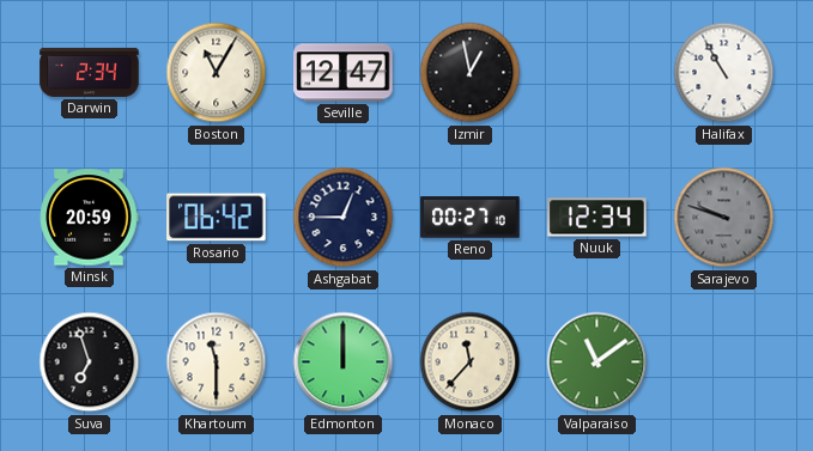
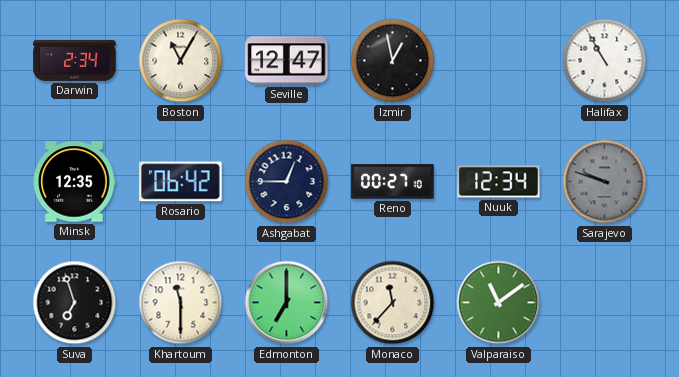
Minsk: 20:59 -> 12:35 (74, 182)
Edmonton: 12:00 -> 7:00 (287, 303)
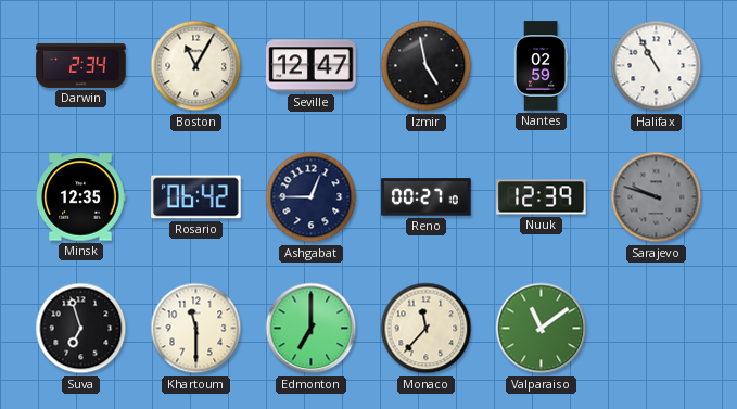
Izmir: 12:58 -> 4:58 (427, 66)
Nantes: none -> 02:59 (541, 66)
Nuuk: 12:34 -> 12:39 (542, 197)
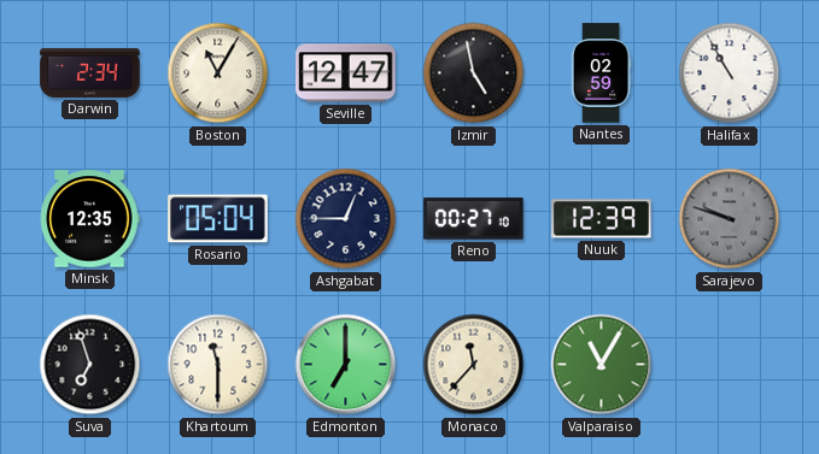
Rosario: 06:42 -> 05:04 (218, 219)
Valparaiso: 11:09 -> 11:05 (602, 365)
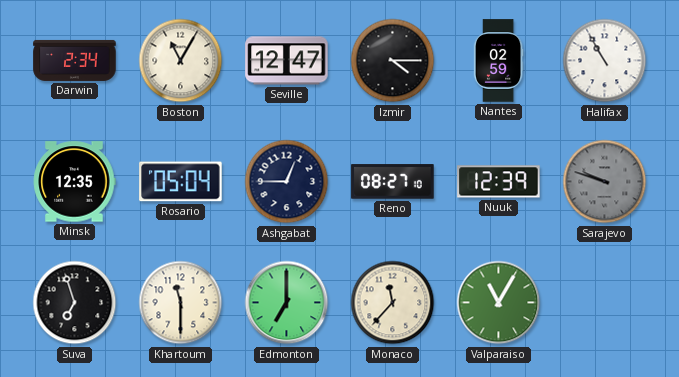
Izmir: 4:58 -> 4:15 (393, 61)
Reno: 00:27 -> 08:27 (393, 182)
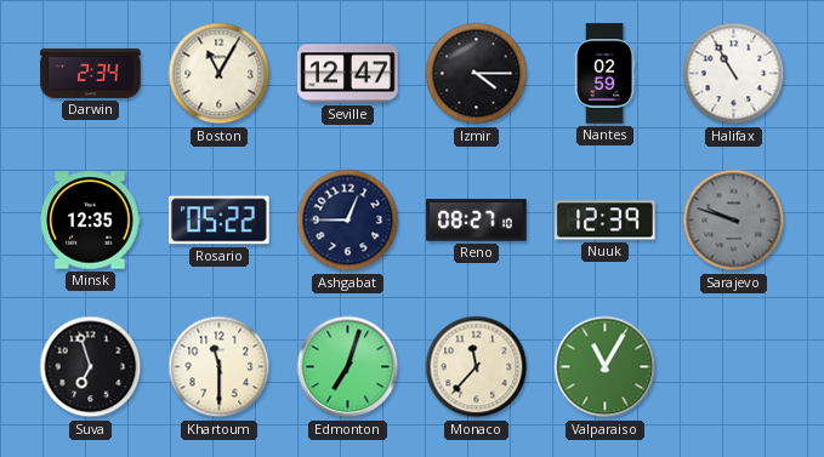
Rosario: 05:04 -> 05:22 (220, 221)
Edmonton: 7:00 -> 7:03 (348, 367)
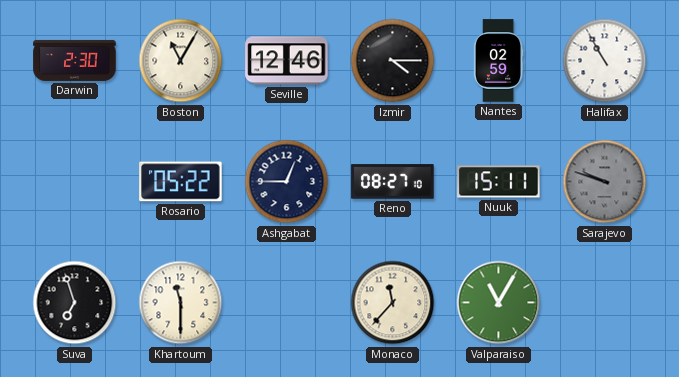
Darwin: 2:34 -> 2:30 (75, 60)
Seville: 12:47 -> 12:46 (287, 61)
Minsk: 12:35 -> none (90, 221)
Nuuk: 12:39 -> 15:11 (499, 182)
Edmonton: 7:03 -> none (348, 367)
